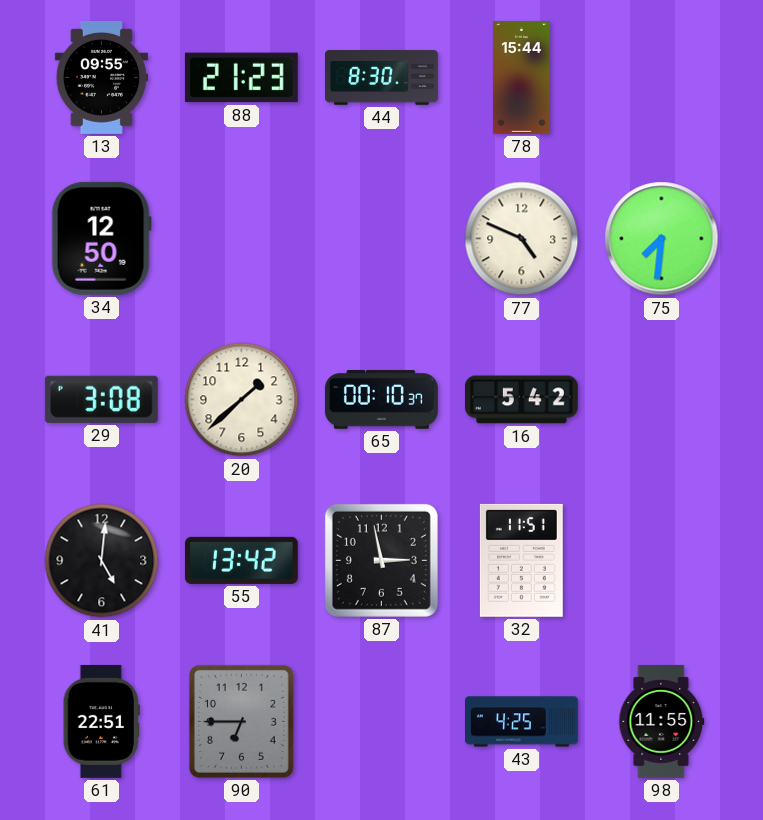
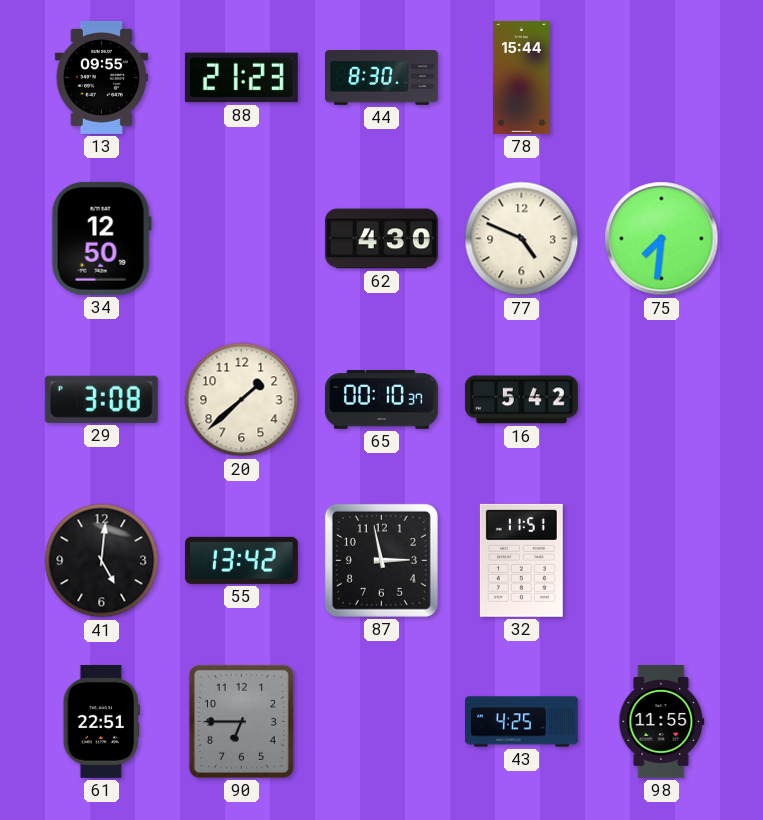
62: none -> 4:30 (381, 239)
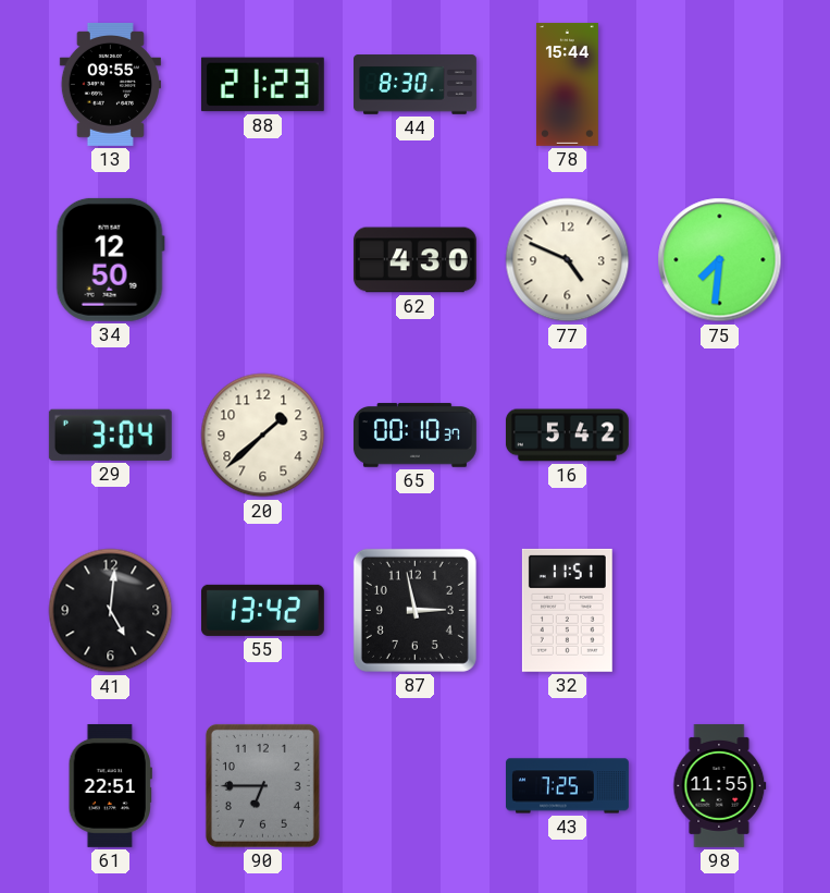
29: 3:08 -> 3:04 (110, 435)
43: 4:25 -> 7:25 (568, 786)
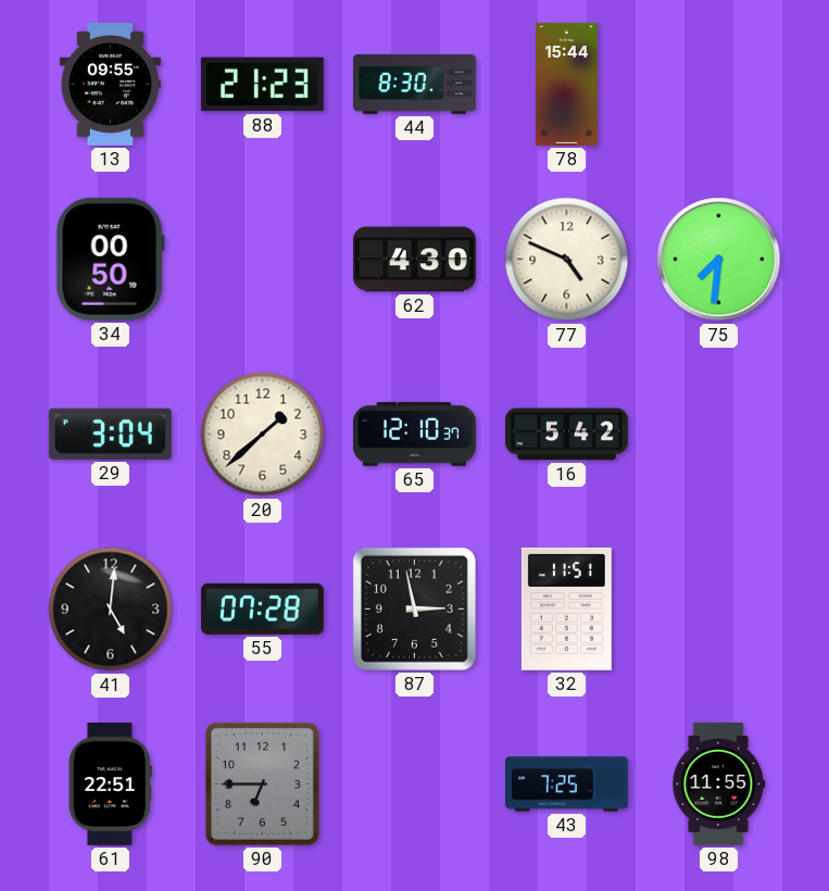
34: 12:50 -> 00:50 (110, 259)
65: 00:10 -> 12:10 (414, 435)
55: 13:42 -> 07:28 (262, 608)
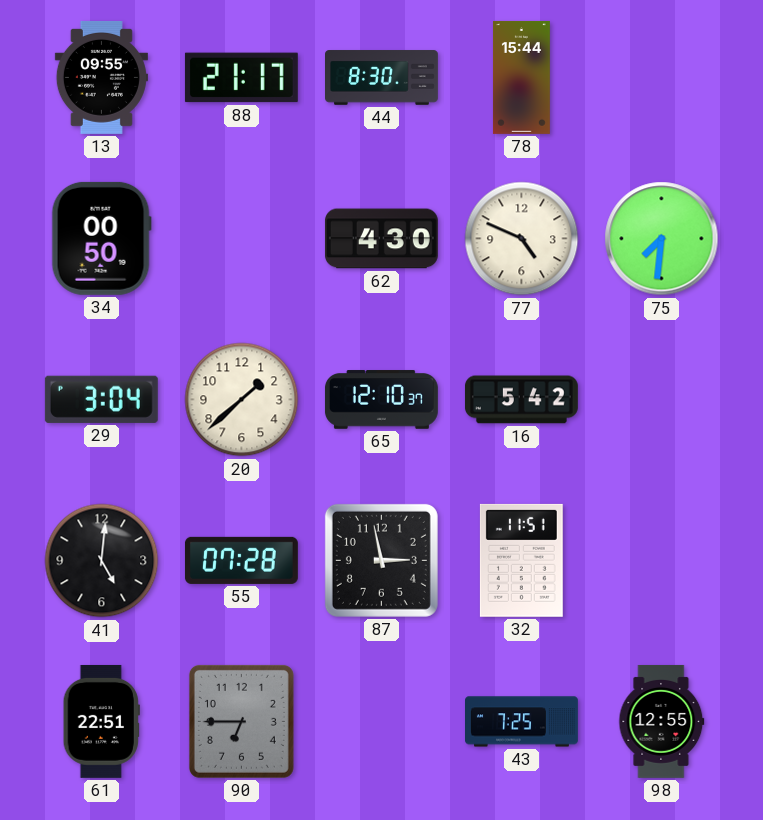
88: 21:23 -> 21:17 (241, 78)
98: 11:55 -> 12:55 (662, 721)
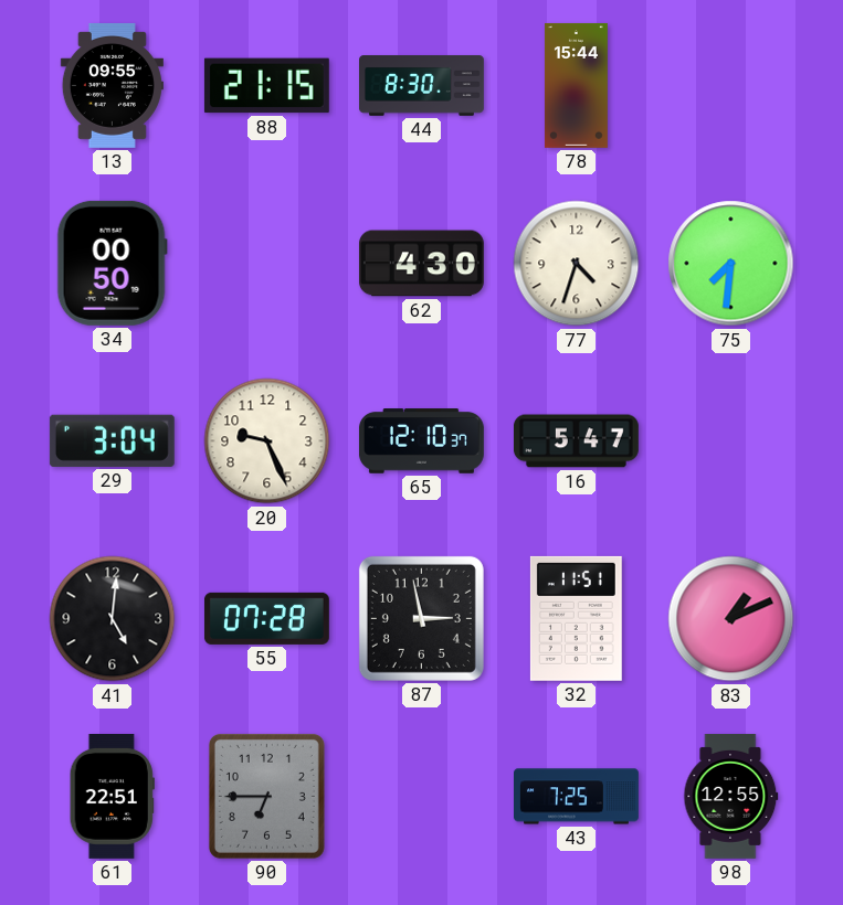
88: 21:17 -> 21:15 (266, 86)
77: 4:49 -> 4:33 (577, 264)
20: 1:38 -> 9:26 (267, 441)
16: 5:42 -> 5:47 (576, 441)
83: none -> 1:11 (731, 619)
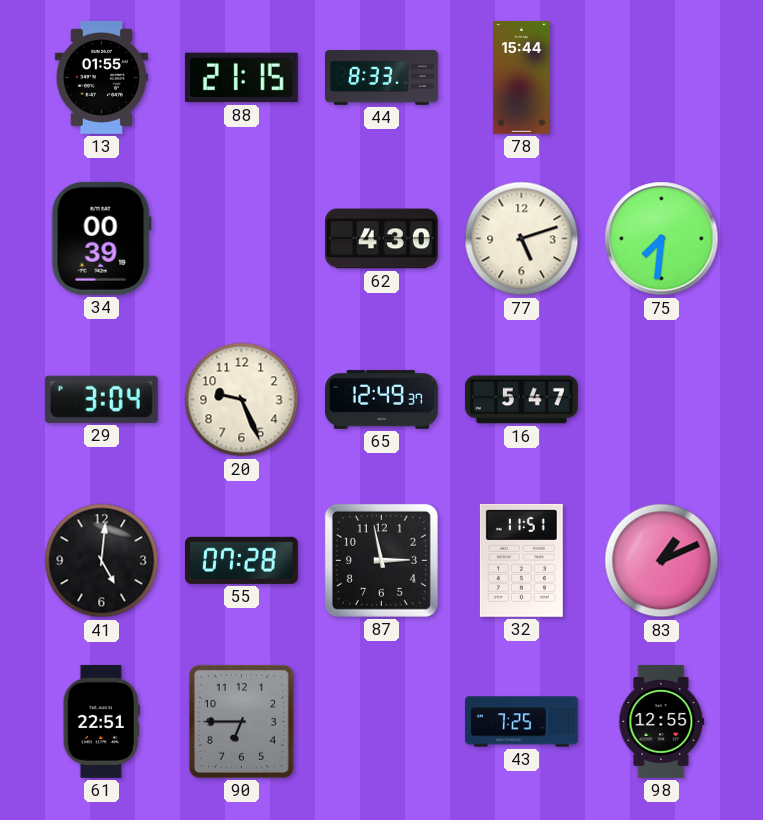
13: 09:55 -> 01:55 (101, 77)
44: 8:30 -> 8:33 (382, 78)
34: 00:50 -> 00:39 (101, 238)
77: 4:33 -> 5:12 (522, 239)
65: 12:10 -> 12:49 (381, 400)
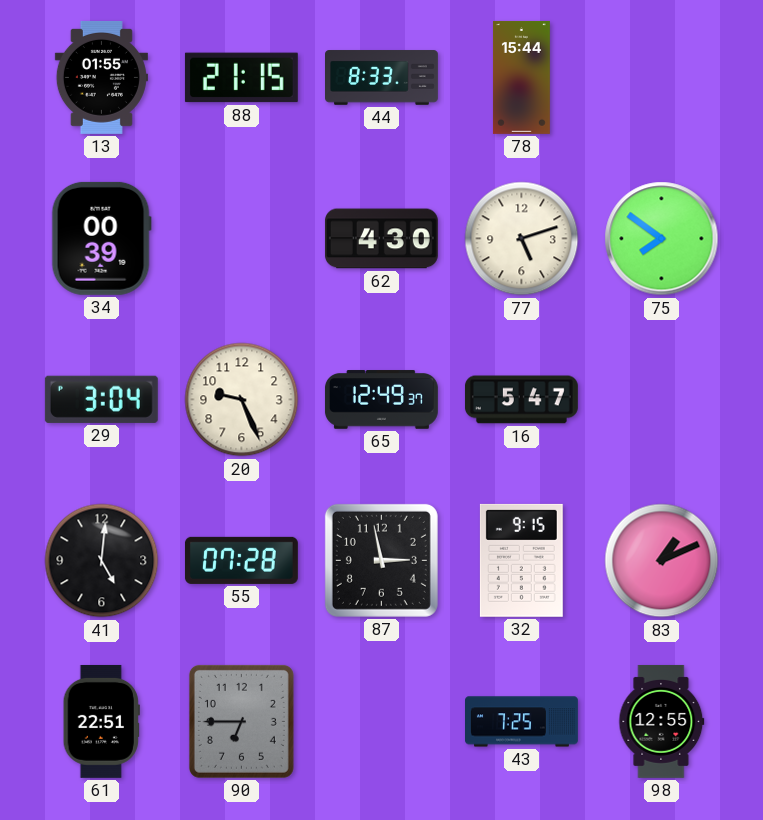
75: 7:31 -> 7:51 (662, 239)
32: 11:51 -> 9:15 (521, 560)
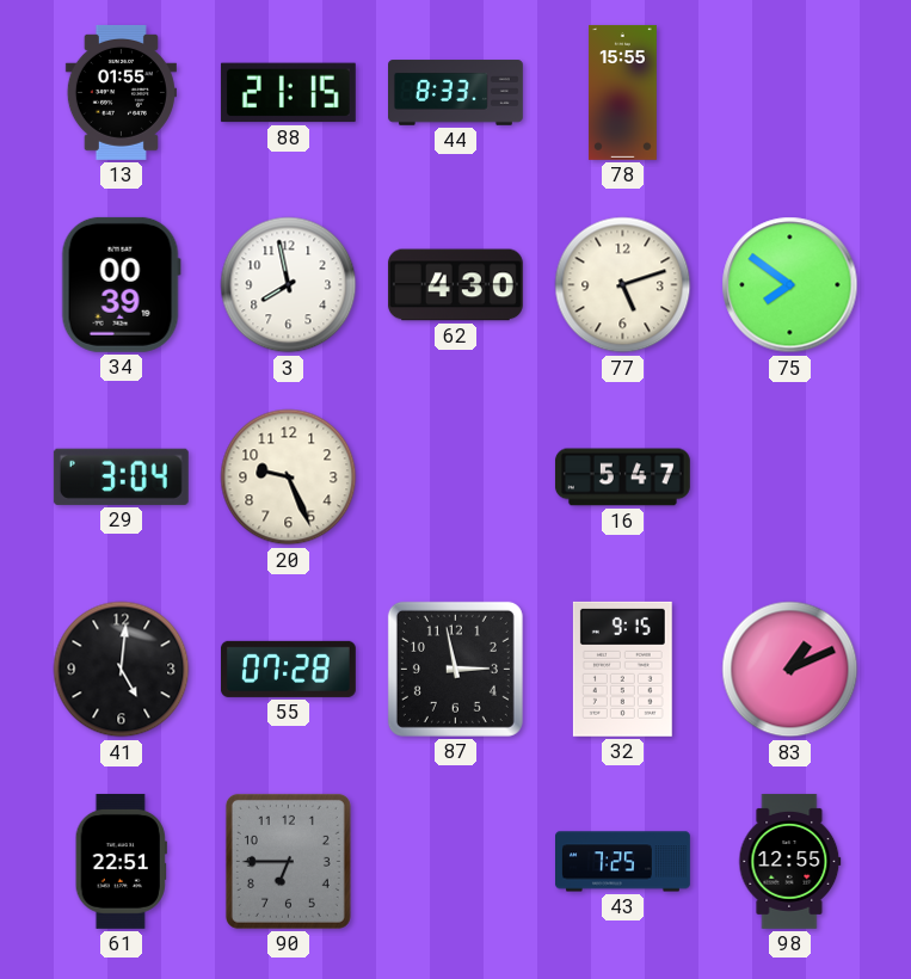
78: 15:44 -> 15:55 (622, 92)
3: none -> 7:58 (289, 285)
65: 12:49 -> none (381, 400)
